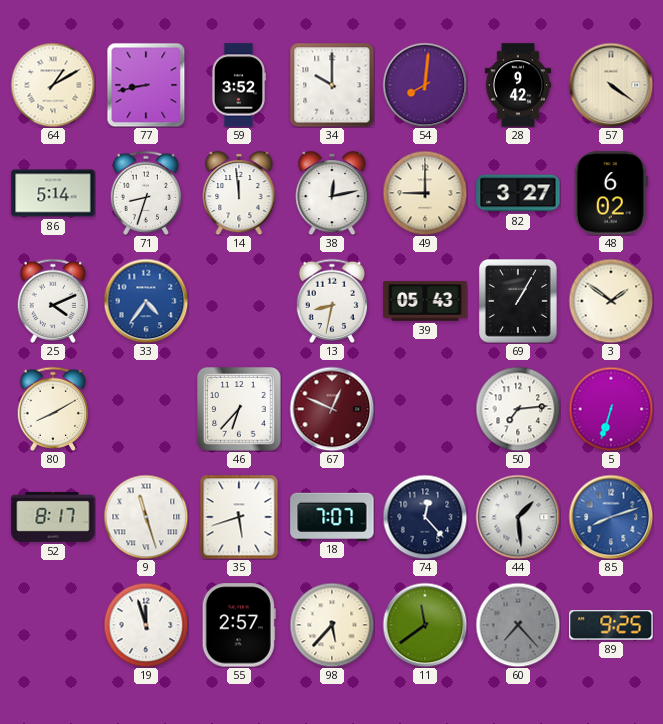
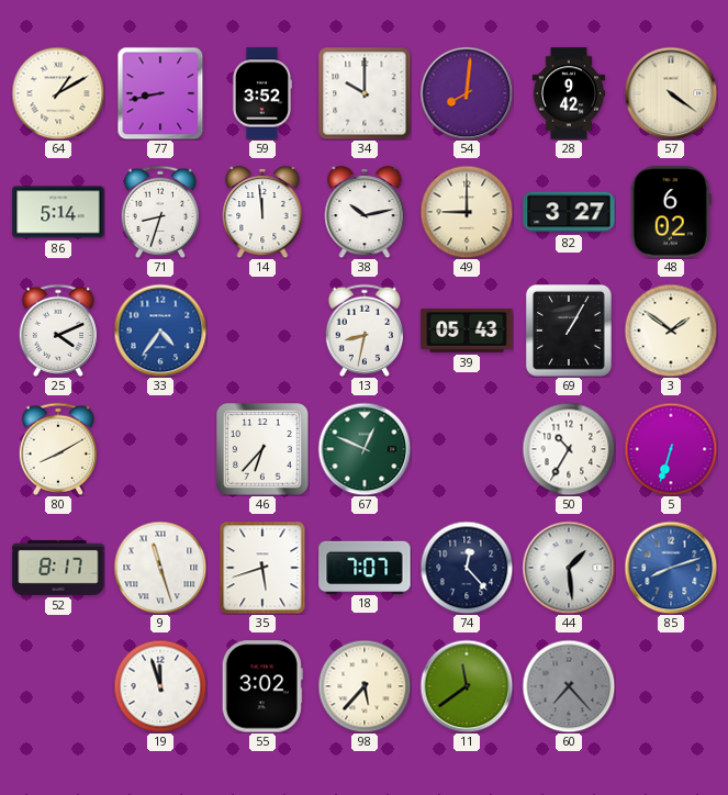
38: 12:13 -> 10:13 (365, 212)
67 dial: burgundy -> green (365, 449)
50: 7:14 -> 10:35 (569, 449)
55: 2:57 -> 3:02 (262, 686)
89: 9:25 -> none (611, 625)
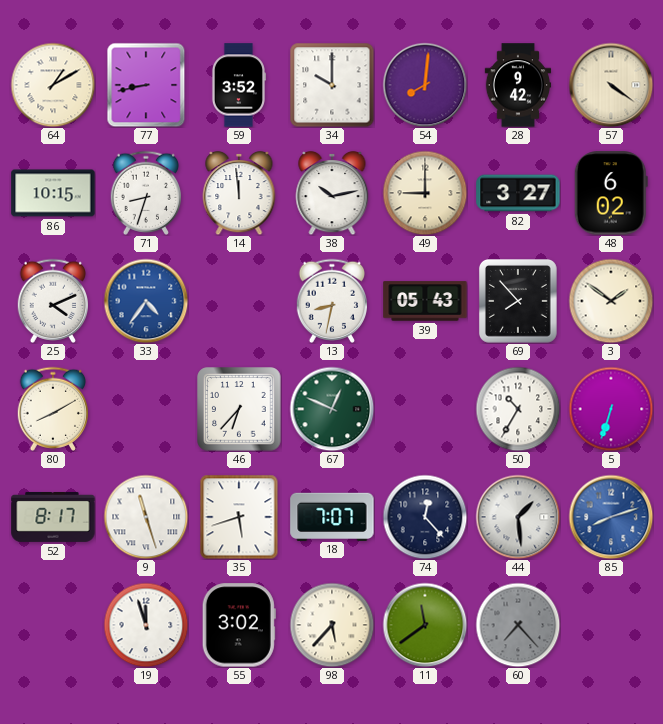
86: 5:14 -> 10:15 (53, 193)
69: 1:05 -> 7:53 (518, 302)
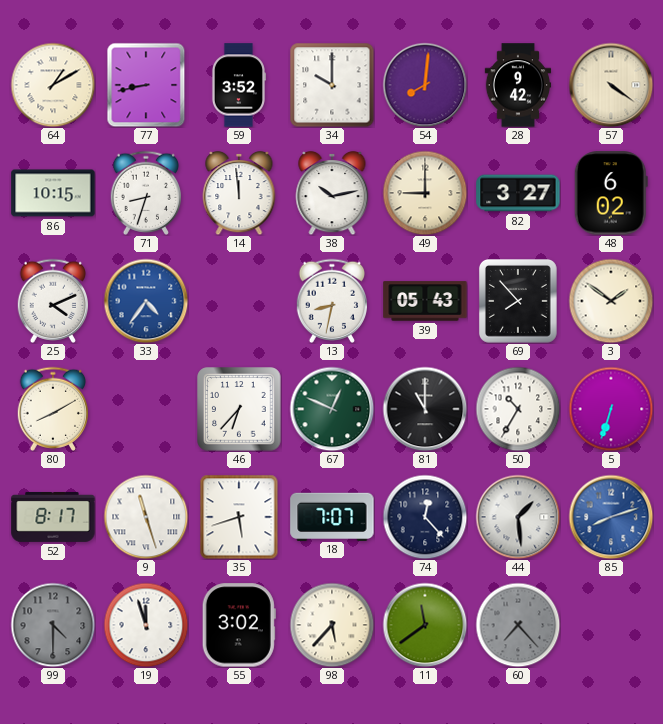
81: none -> 11:00 (425, 409)
99: none -> 4:30 (53, 625)
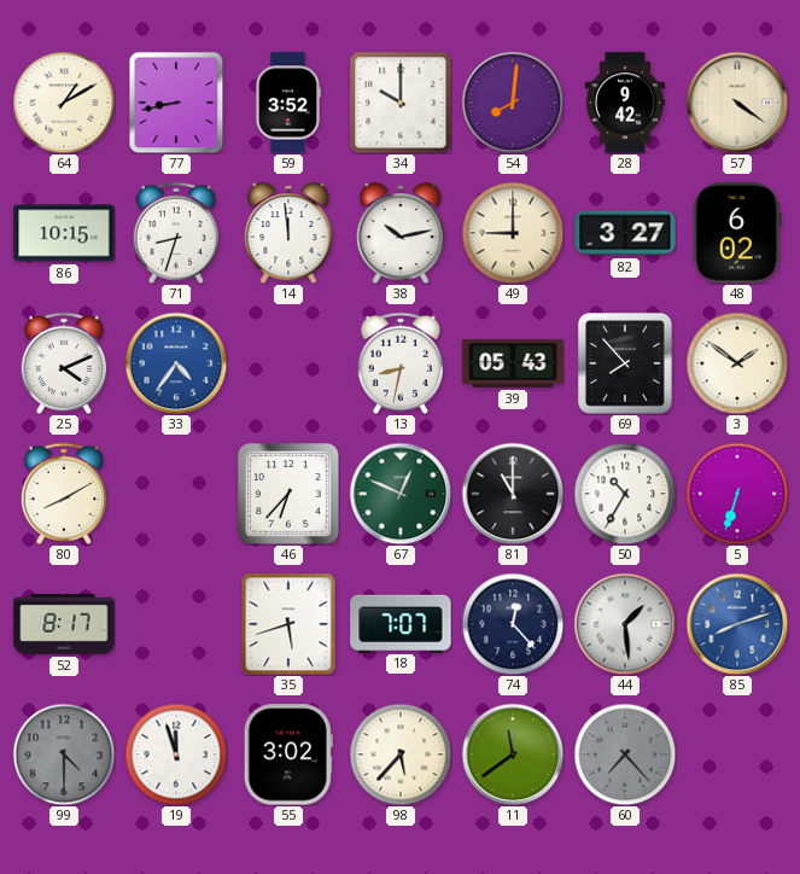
9: 11:27 -> none (146, 517)
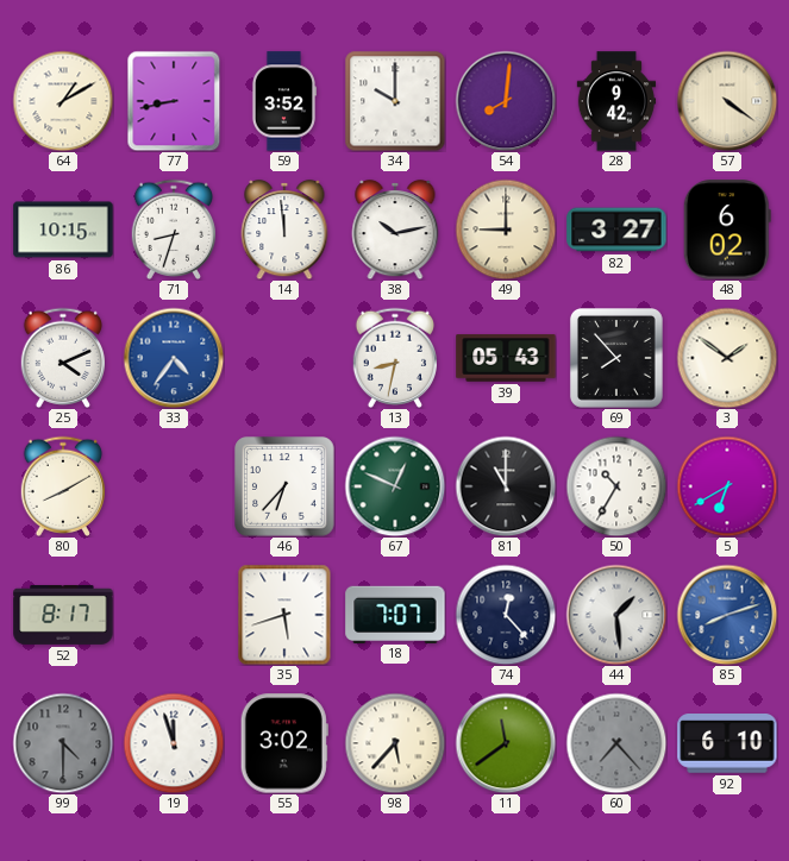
5: 6:33 -> 6:40 (727, 486)
92: none -> 6:10 (727, 744)
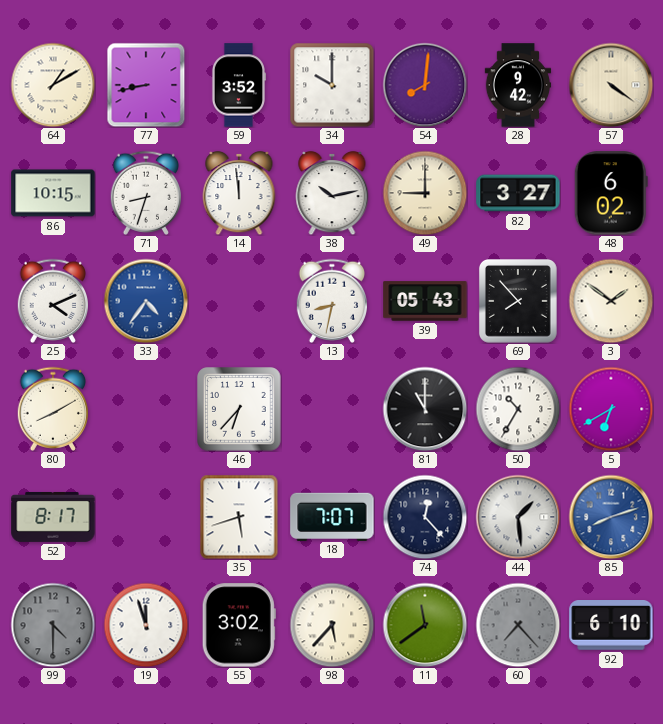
67: 12:49 -> none (395, 486)
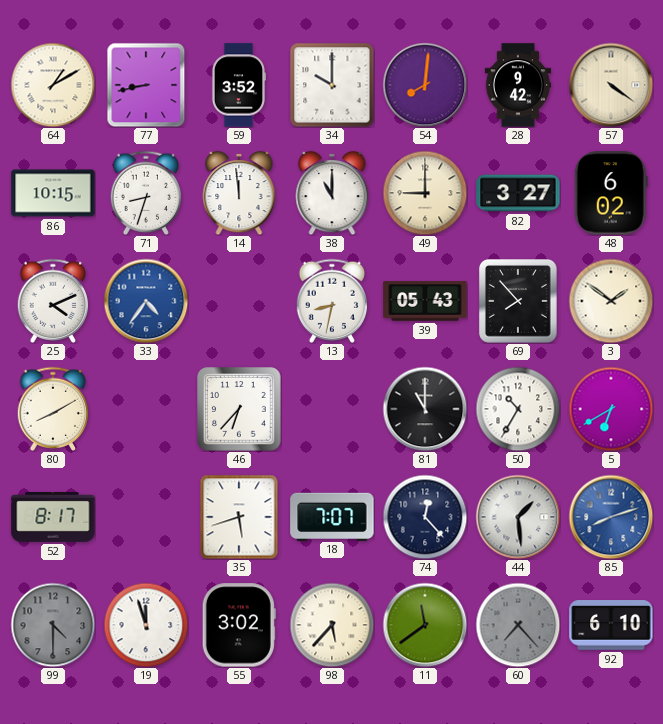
38: 10:13 -> 11:00 (332, 193)
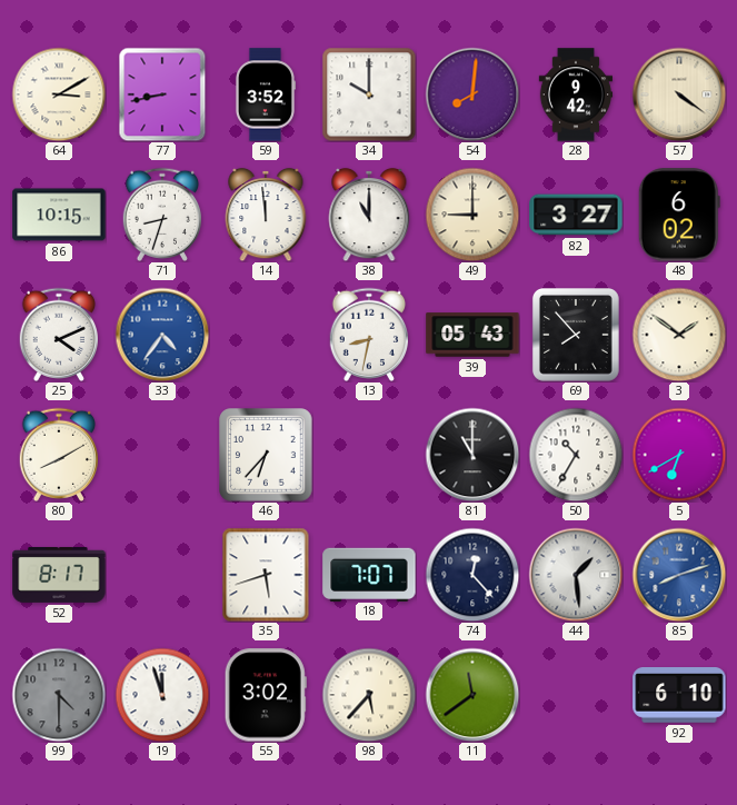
64: 1:10 -> 3:10 (59, 95)
60: 7:23 -> none (518, 625)
